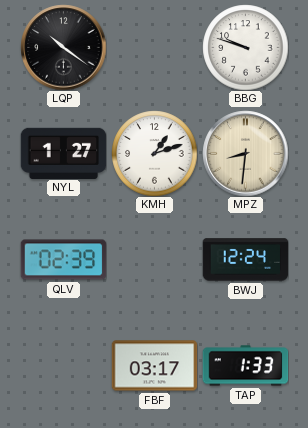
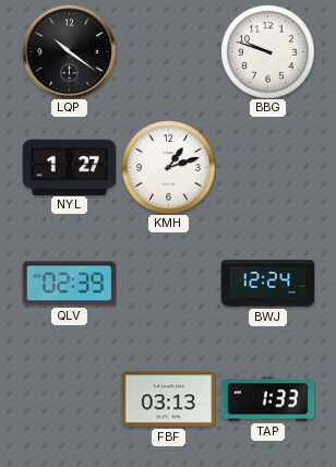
MPZ: 8:31 -> none (245, 153)
FBF: 03:17 -> 03:13 (168, 399)
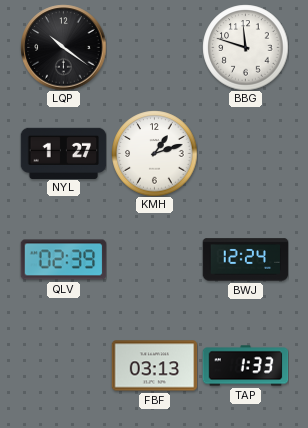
BBG: 9:48 -> 11:48 (245, 47)
